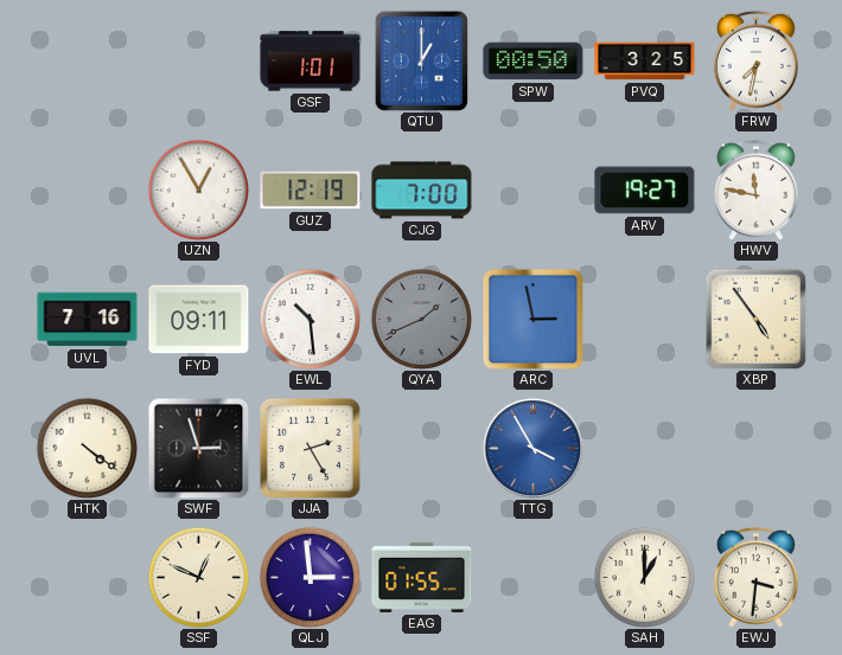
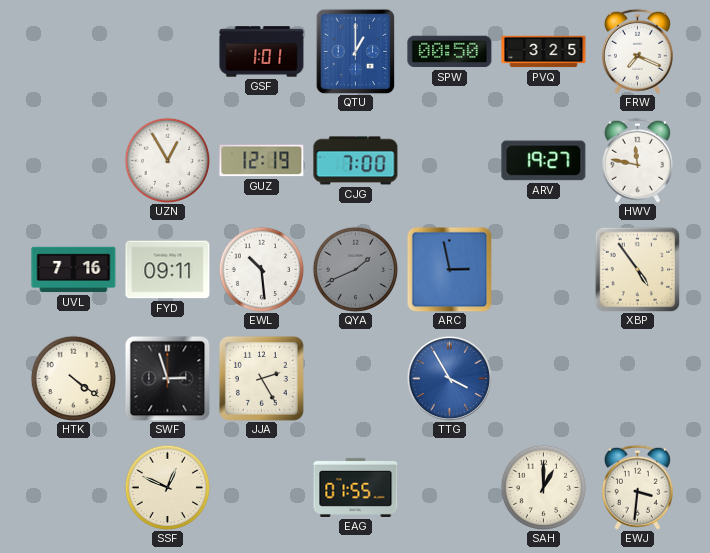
FRW: 7:32 -> 7:19 (637, 51)
QLJ: 2:59 -> none (310, 577)
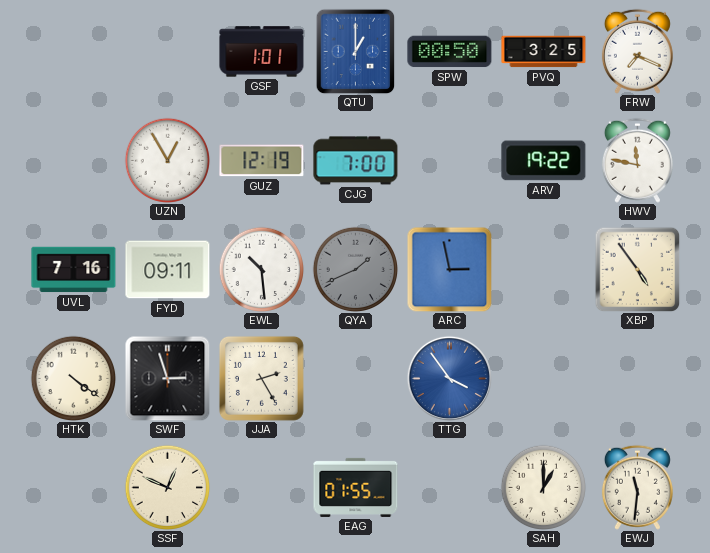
ARV: 19:27 -> 19:22 (544, 161)
TTG: 3:55 -> 3:54 (449, 378)
EWJ: 3:31 -> 11:31 (637, 487)
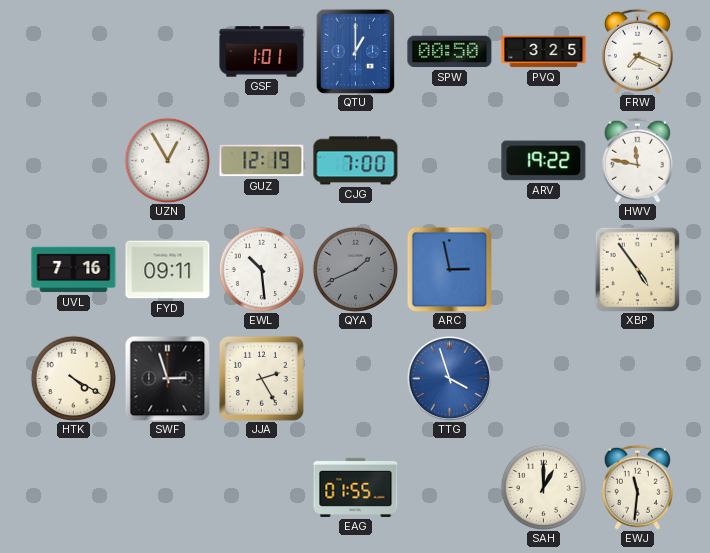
HTK: 4:21 -> 4:20 (73, 378)
TTG: 3:54 -> 3:57 (449, 378)
SSF: 12:49 -> none (167, 487)
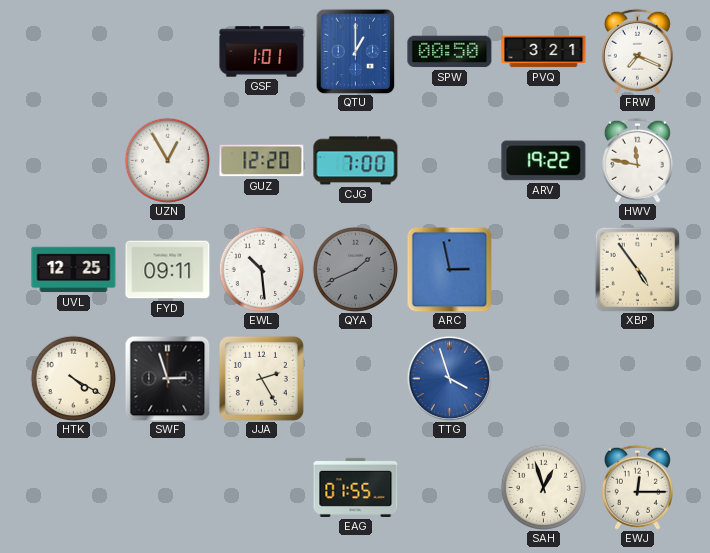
PVQ: 3:25 -> 3:21 (544, 52)
GUZ: 12:19 -> 12:20 (262, 161)
UVL: 7:16 -> 12:25 (74, 270)
SAH: 1:00 -> 12:57 (543, 487)
EWJ: 11:31 -> 12:15 (637, 487)
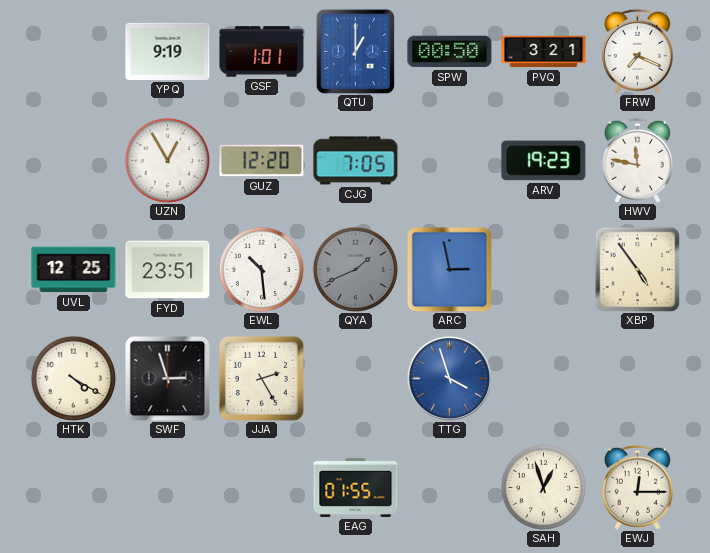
YPQ: none -> 9:19 (168, 51)
CJG: 7:00 -> 7:05 (356, 161)
ARV: 19:22 -> 19:23 (544, 161)
FYD: 09:11 -> 23:51 (168, 270)
